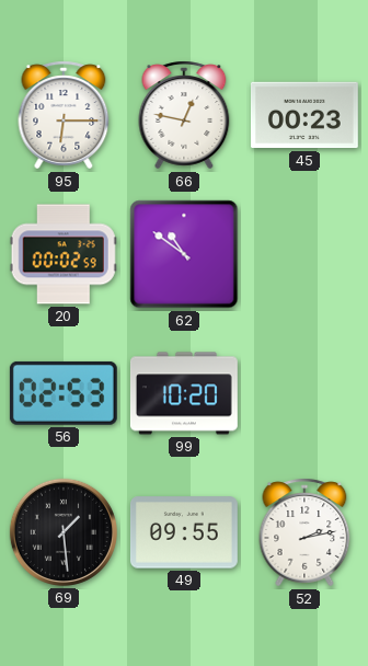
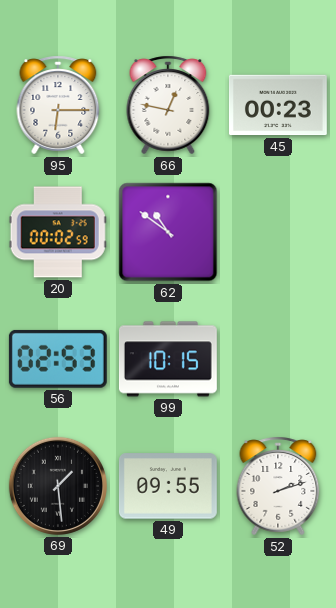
99: 10:20 -> 10:15 (168, 359)
52: 2:13 -> 2:12 (278, 486)
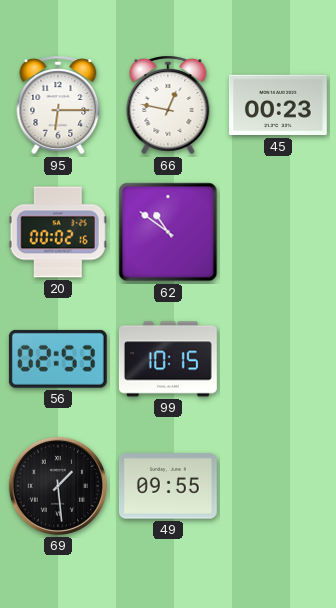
20: 00:02:59 -> 00:02:16 (58, 232)
52: 2:12 -> none (278, 486)
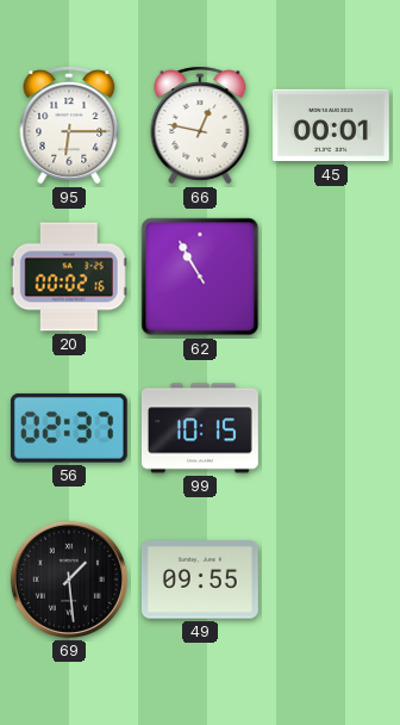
45: 00:23 -> 00:01 (331, 125)
62: 10:51 -> 10:55 (200, 277)
56: 02:53 -> 02:37 (69, 428)
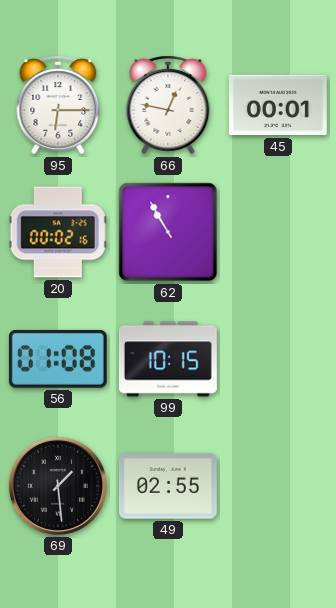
56: 02:37 -> 01:08 (58, 359)
49: 09:55 -> 02:55 (168, 486)
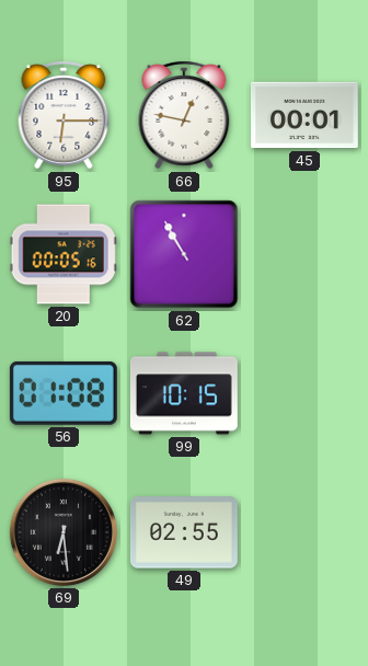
20: 00:02 -> 00:05 (64, 254)
69: 1:29 -> 6:29 (64, 532)
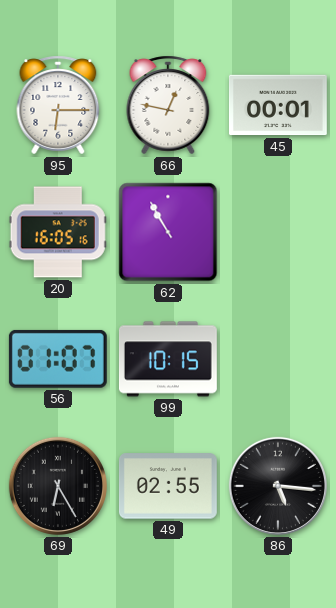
20: 00:05 -> 16:05 (58, 232)
56: 01:08 -> 01:07 (58, 359)
69: 6:29 -> 6:25 (58, 486)
86: none -> 5:16 (278, 486)
